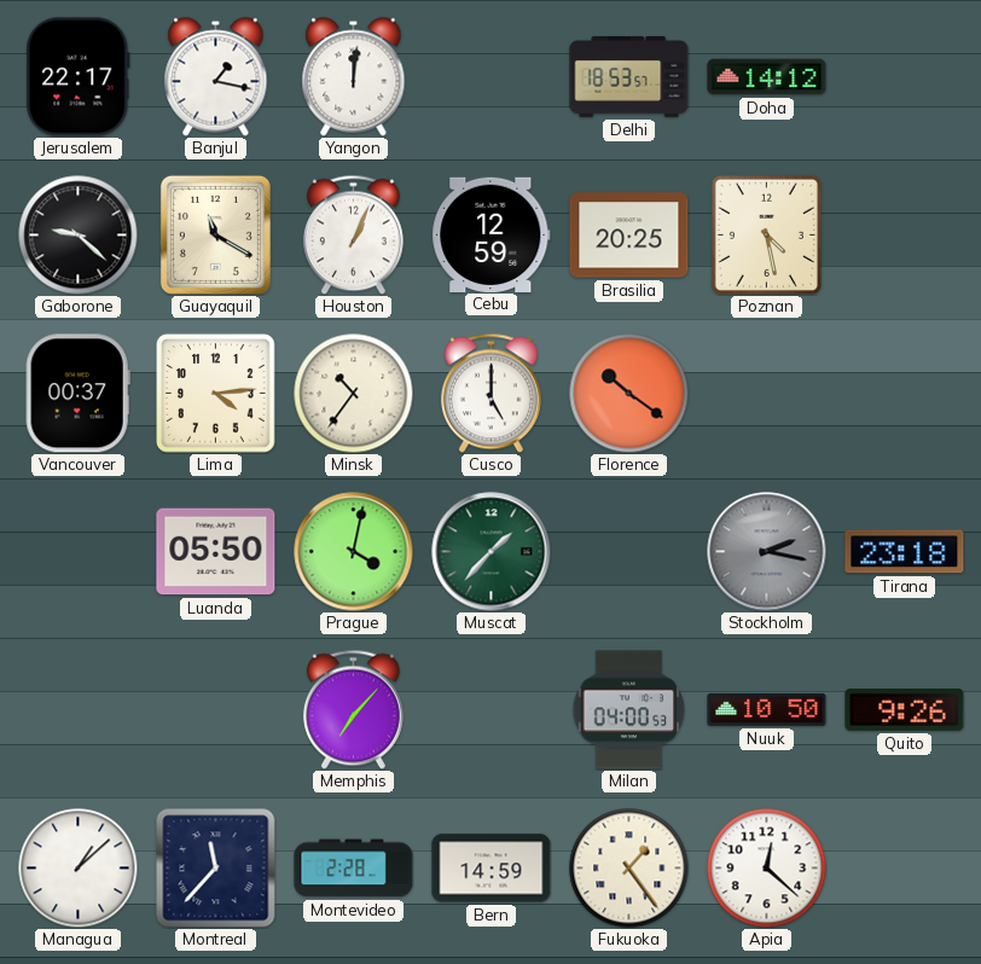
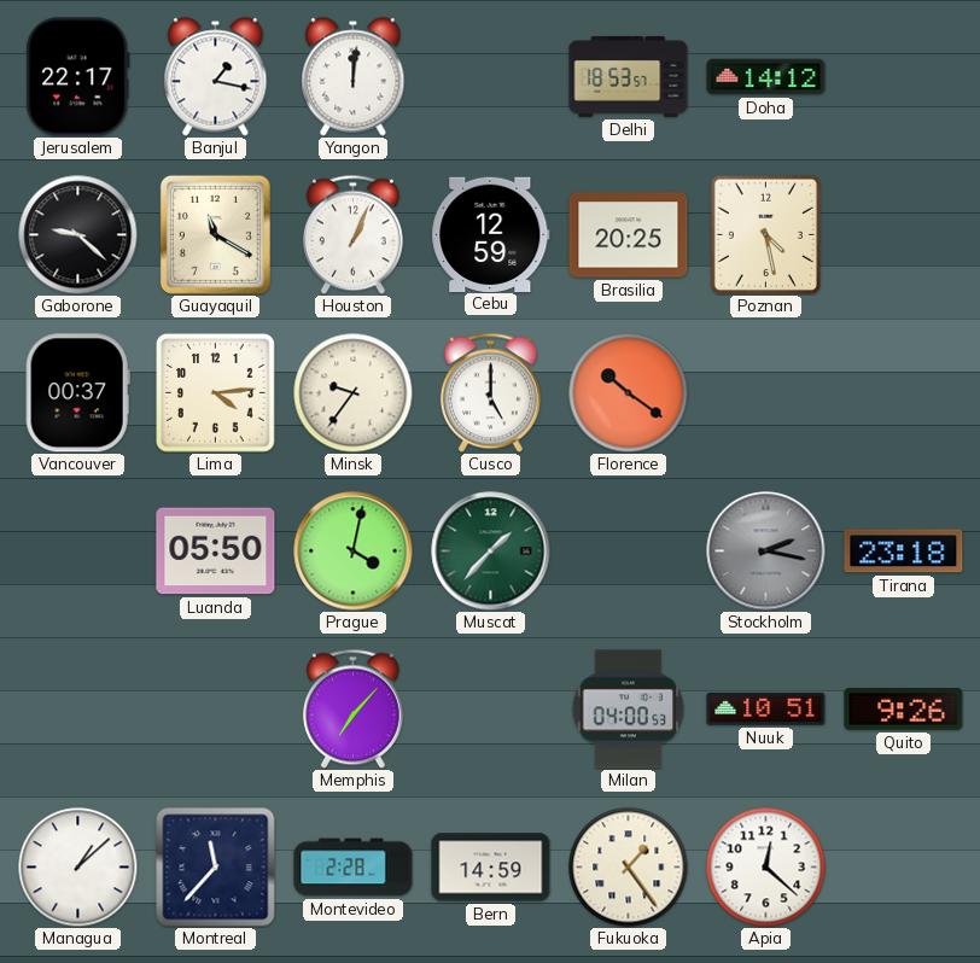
Minsk: 10:36 -> 9:36 (354, 393)
Nuuk: 10:50 -> 10:51 (766, 708)
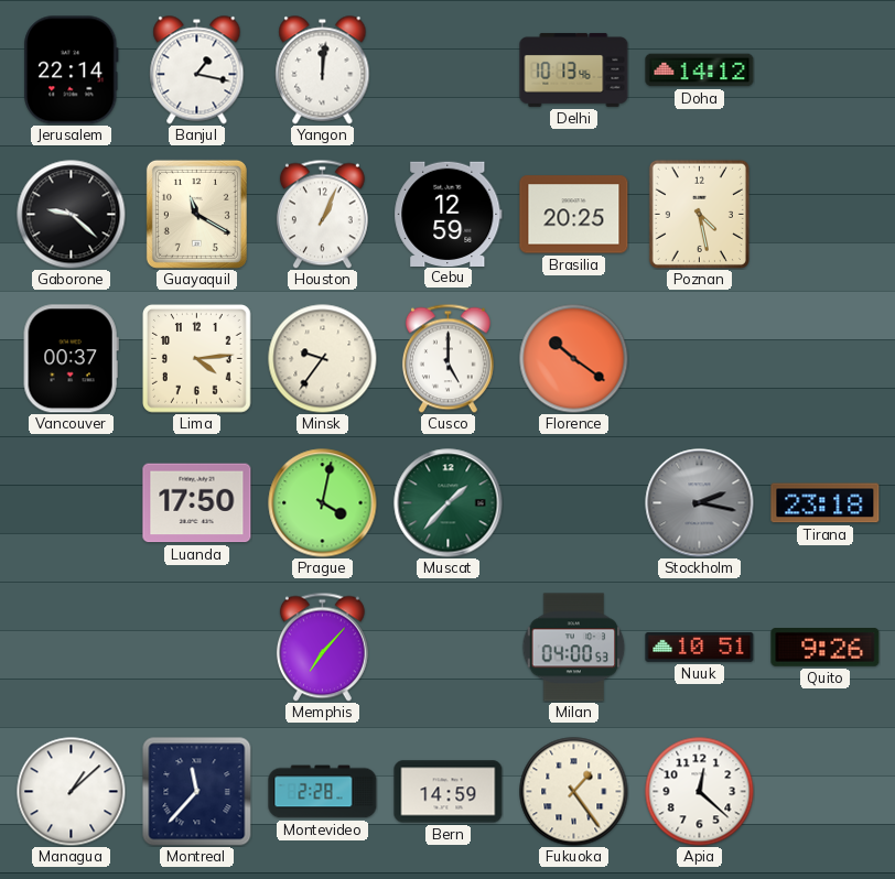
Jerusalem: 22:17 -> 22:14 (72, 70)
Delhi: 18:53 -> 10:13 (574, 69)
Luanda: 05:50 -> 17:50 (197, 503)
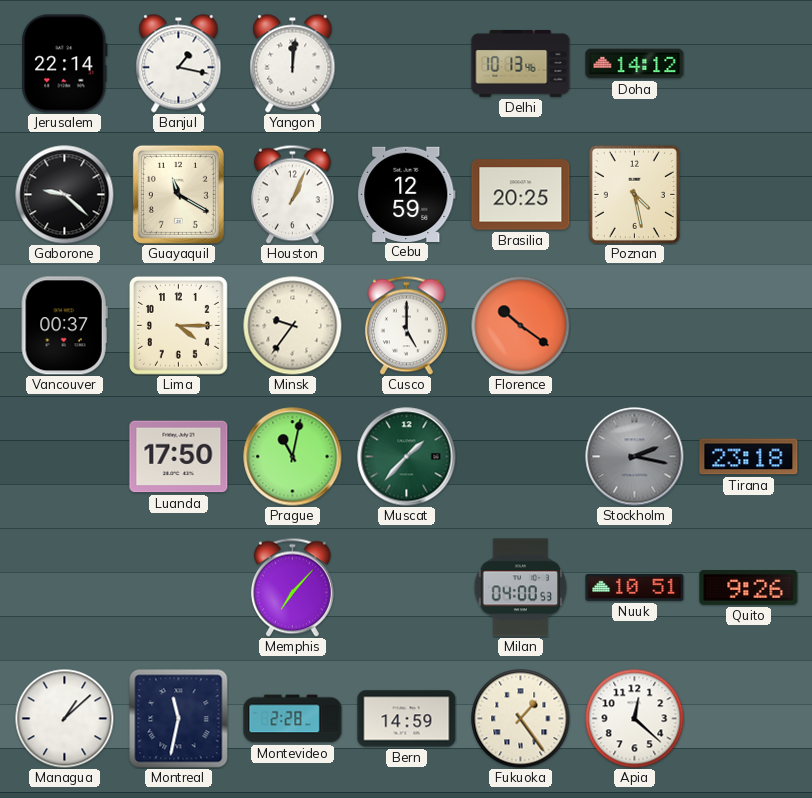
Lima: 4:14 -> 4:15 (179, 326)
Prague: 4:02 -> 11:02 (293, 457)
Montreal: 11:37 -> 11:32 (178, 718)
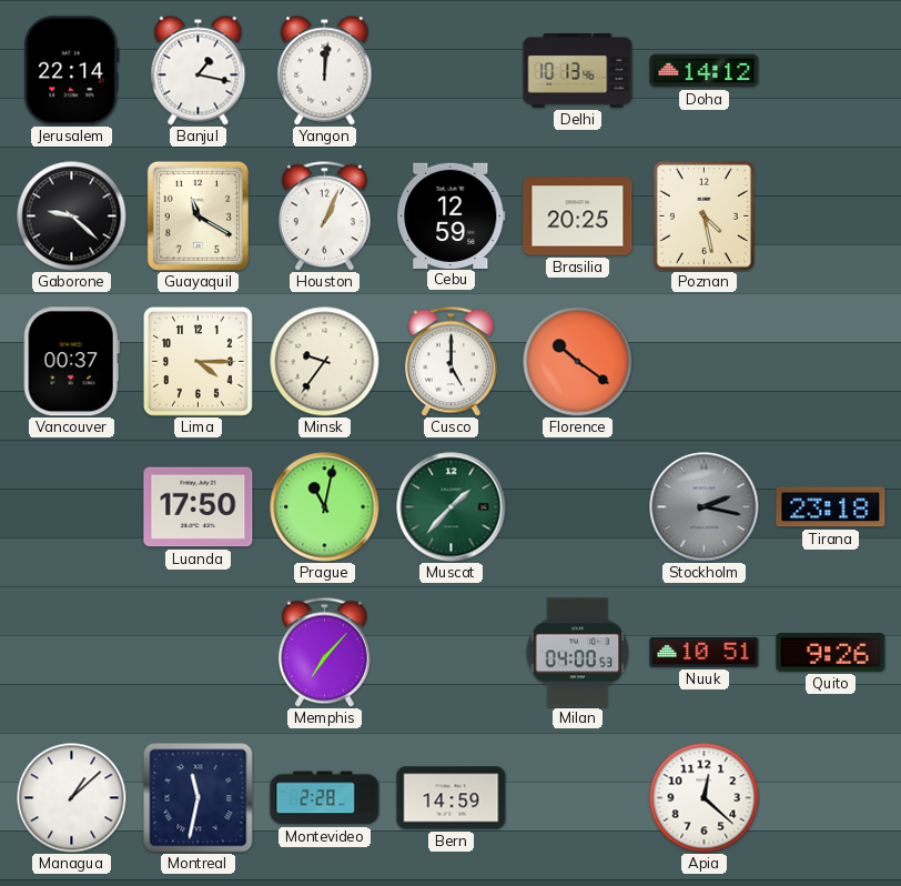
Fukuoka: 1:24 -> none (521, 719)
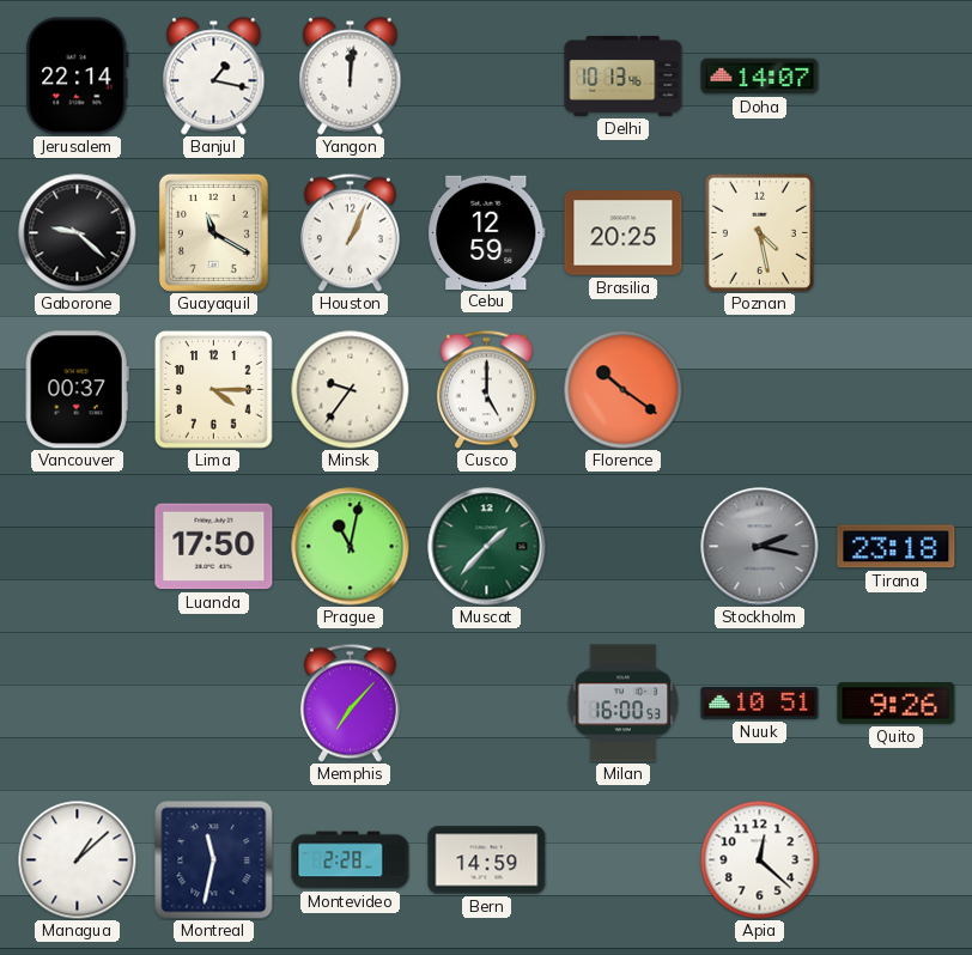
Doha: 14:12 -> 14:07 (760, 77)
Milan: 04:00 -> 16:00 (624, 704)
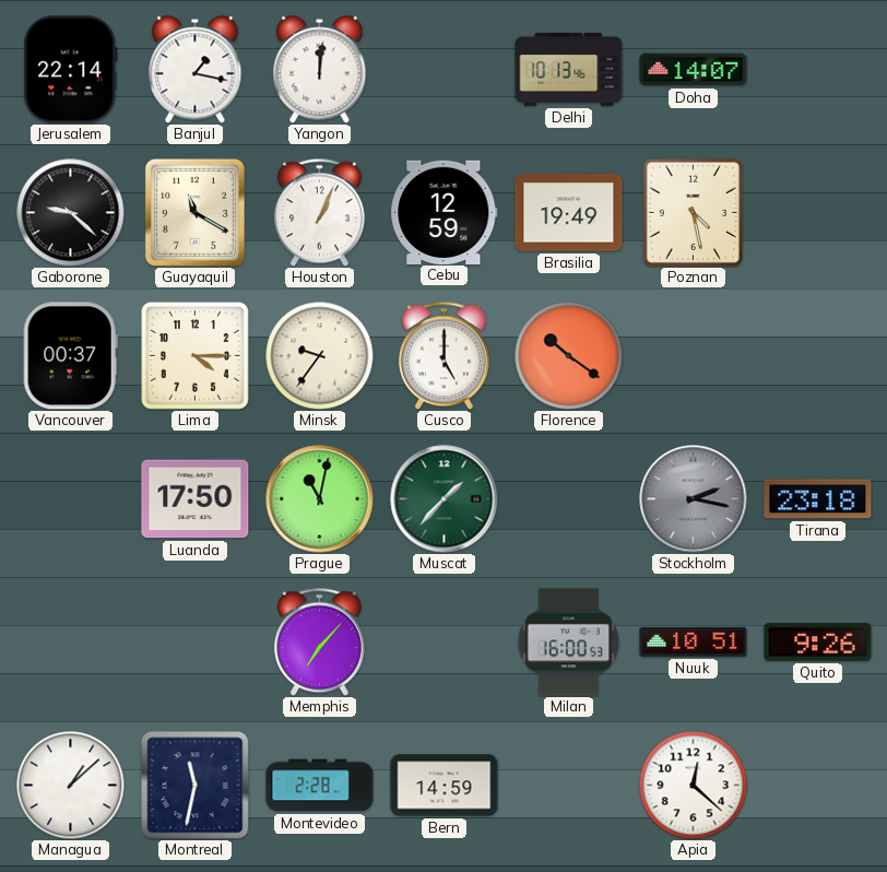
Brasilia: 20:25 -> 19:49 (569, 213)
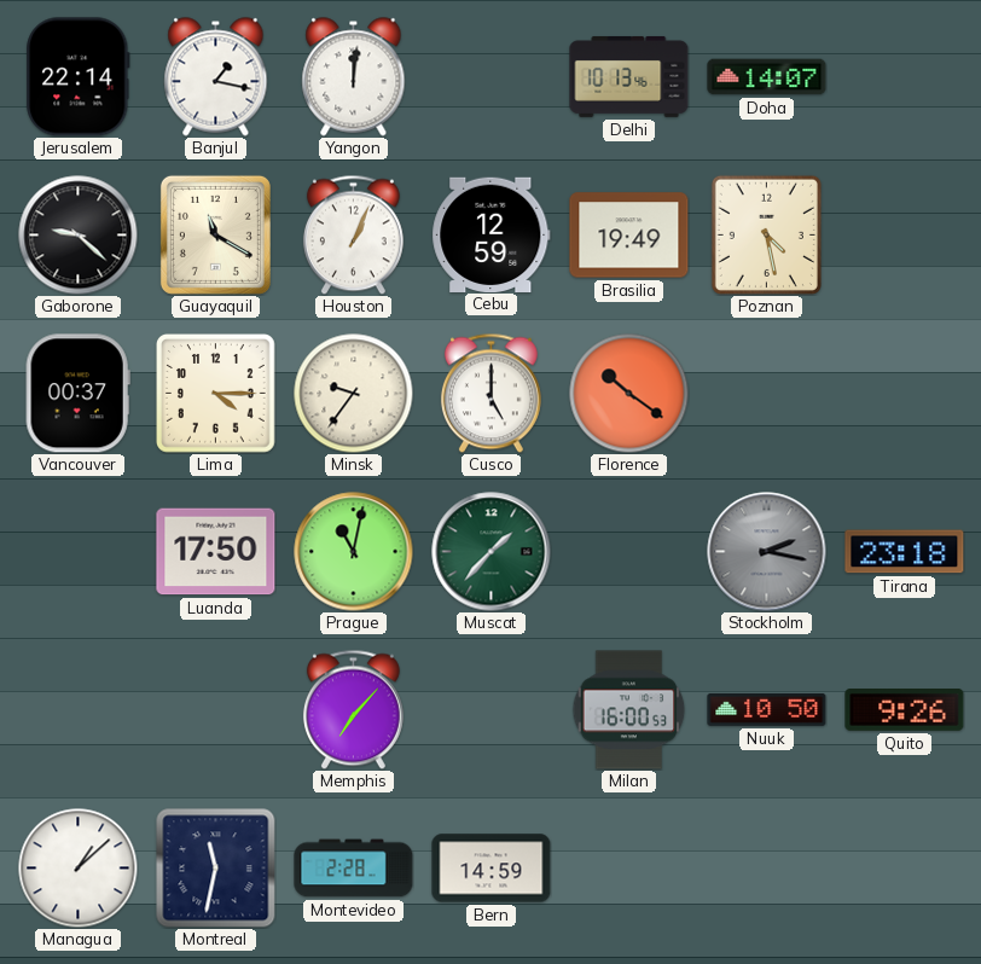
Nuuk: 10:51 -> 10:50 (767, 709)
Apia: 12:22 -> none (694, 786)
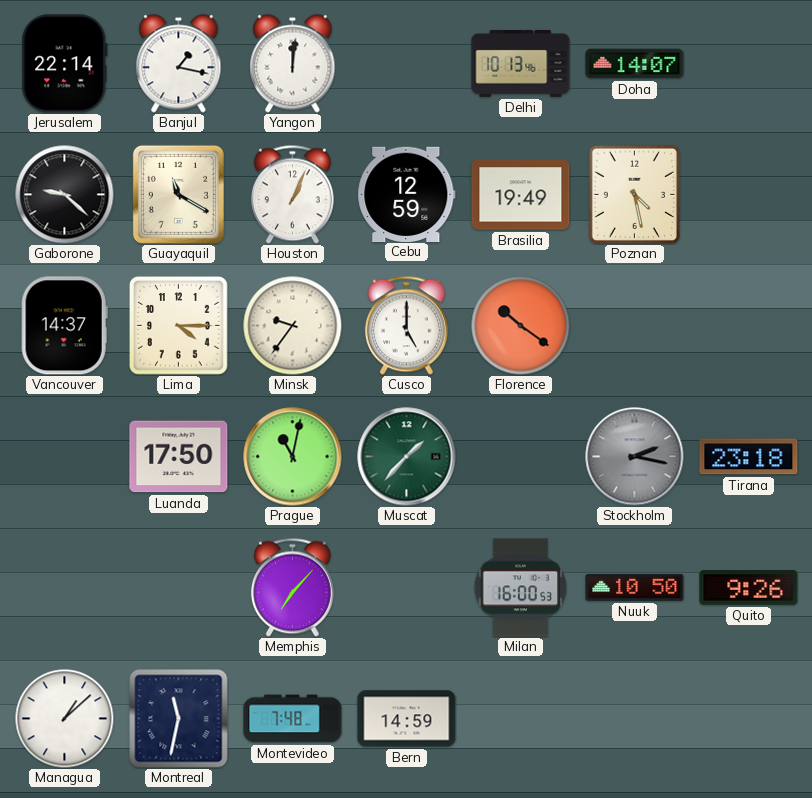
Vancouver: 00:37 -> 14:37 (64, 326)
Montevideo: 2:28 -> 7:48 (293, 719)
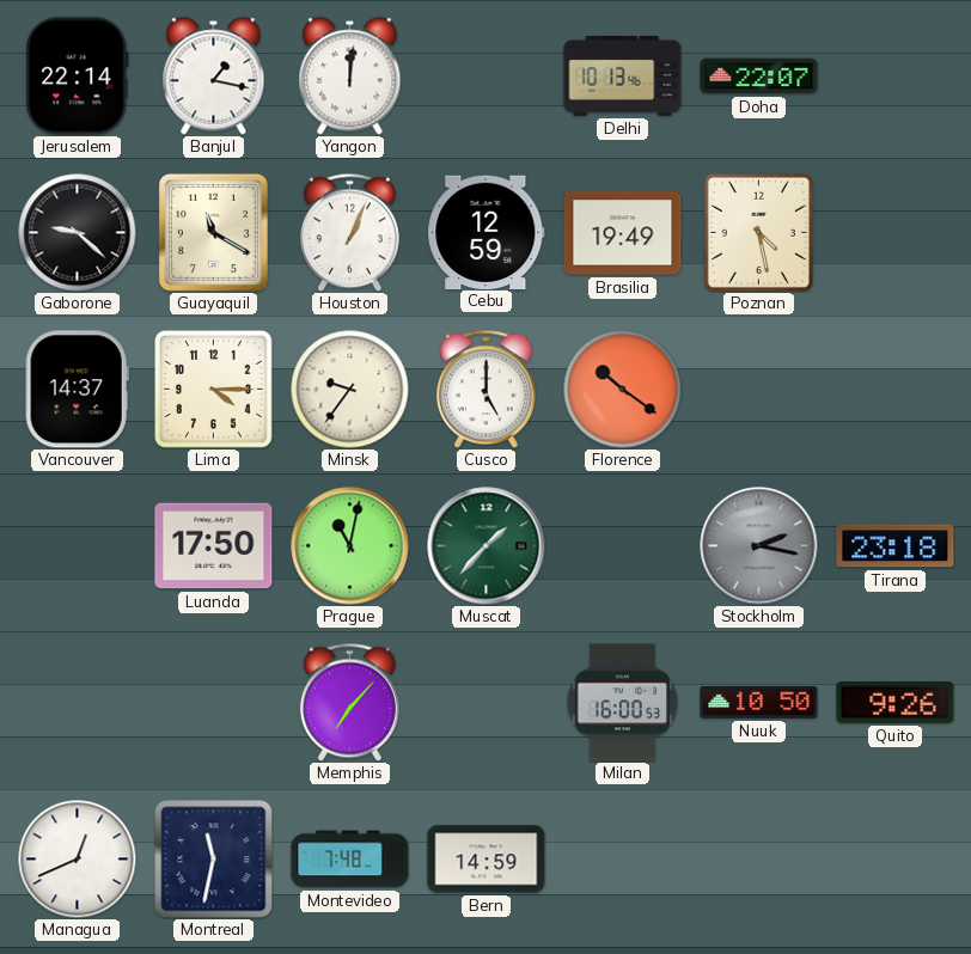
Doha: 14:07 -> 22:07 (759, 77)
Managua: 1:08 -> 12:41 (78, 860)
